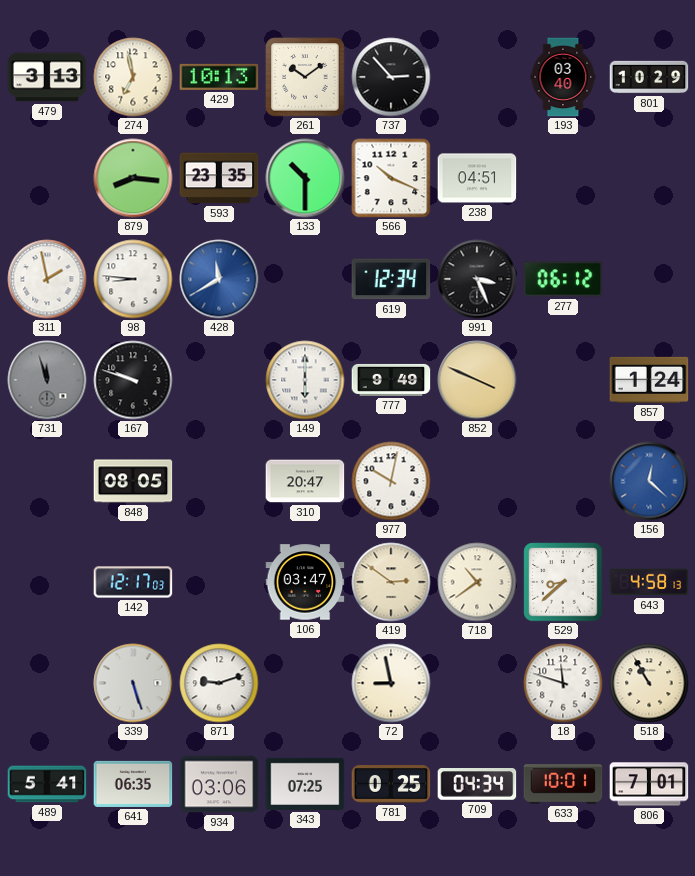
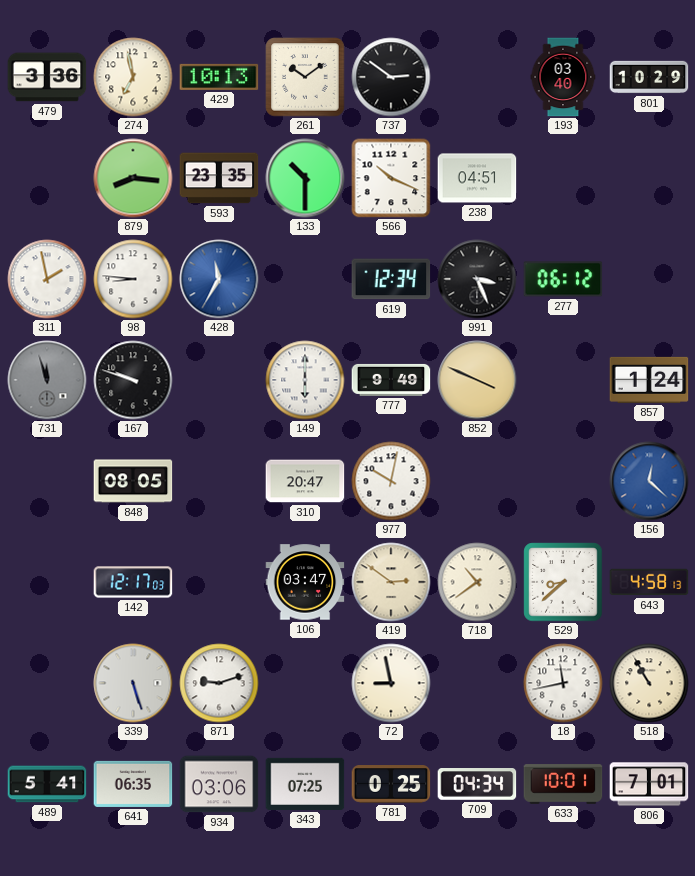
479: 3:13 -> 3:36 (47, 77)
737: 2:53 -> 2:51 (391, 77)
428: 11:40 -> 11:35 (219, 279)
18: 11:48 -> 11:43 (563, 683)
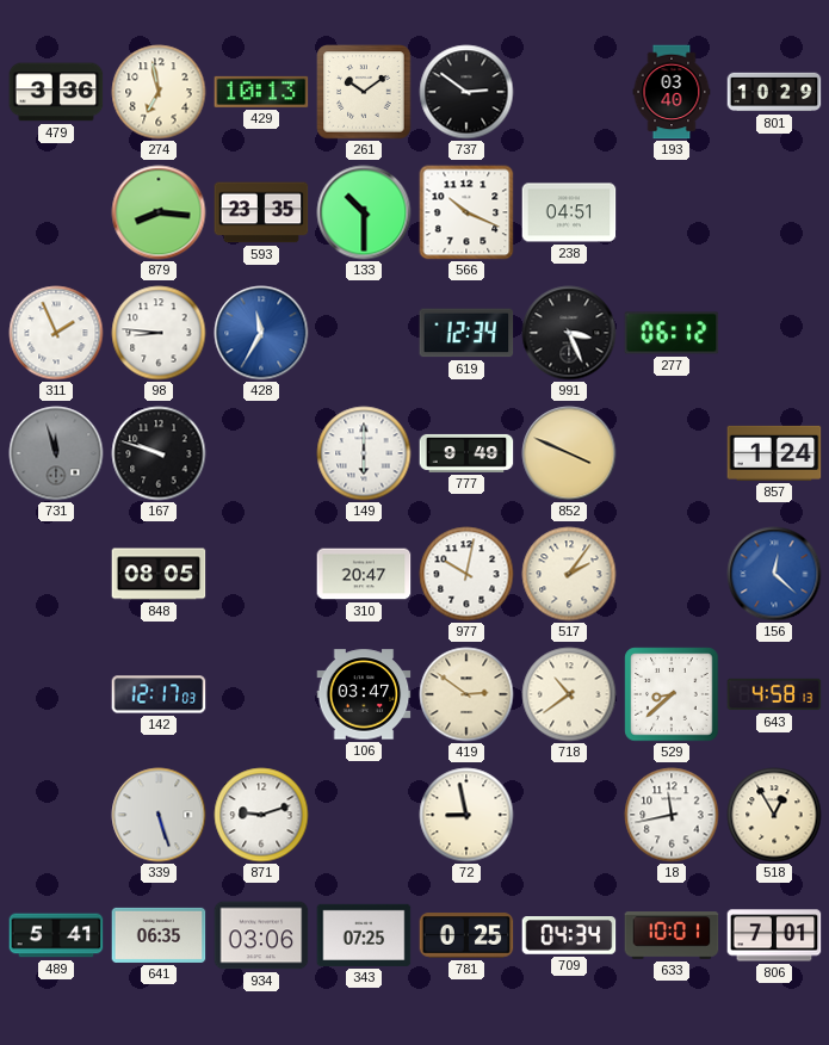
311: 1:58 -> 1:56 (56, 333)
517: none -> 2:06 (569, 574)
518: 10:55 -> 12:55 (774, 815)
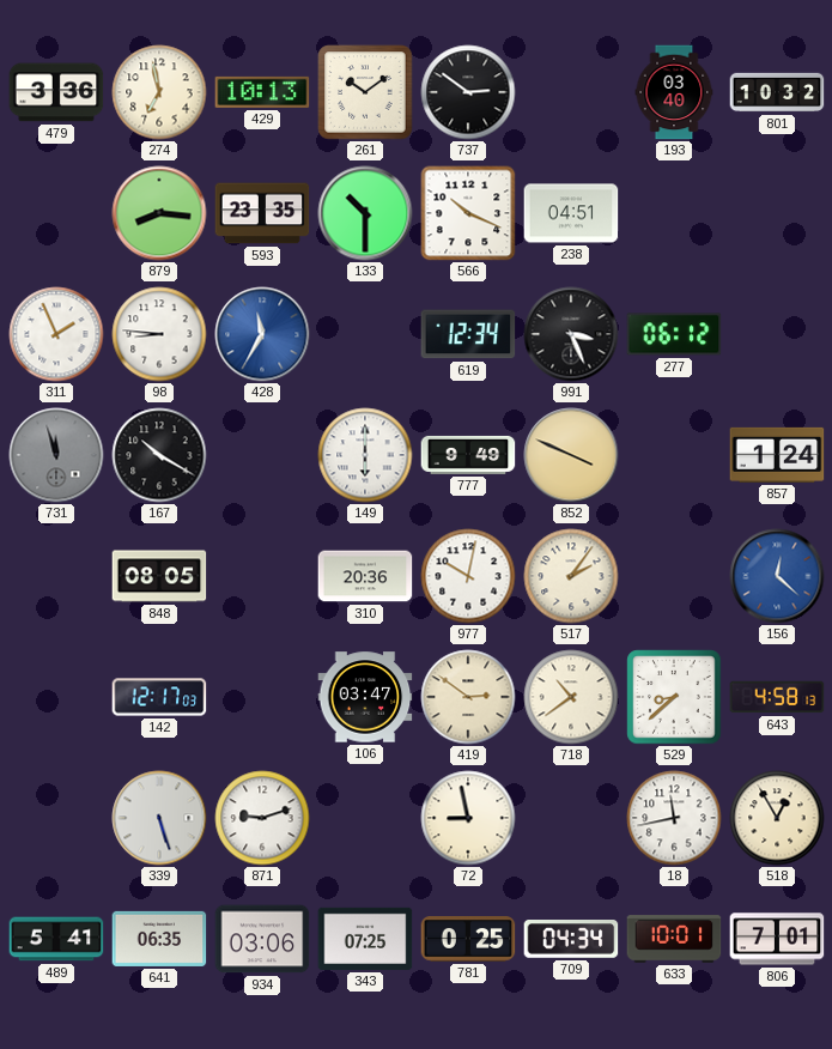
801: 10:29 -> 10:32 (777, 92)
167: 9:48 -> 10:20 (159, 455)
310: 20:47 -> 20:36 (365, 576)
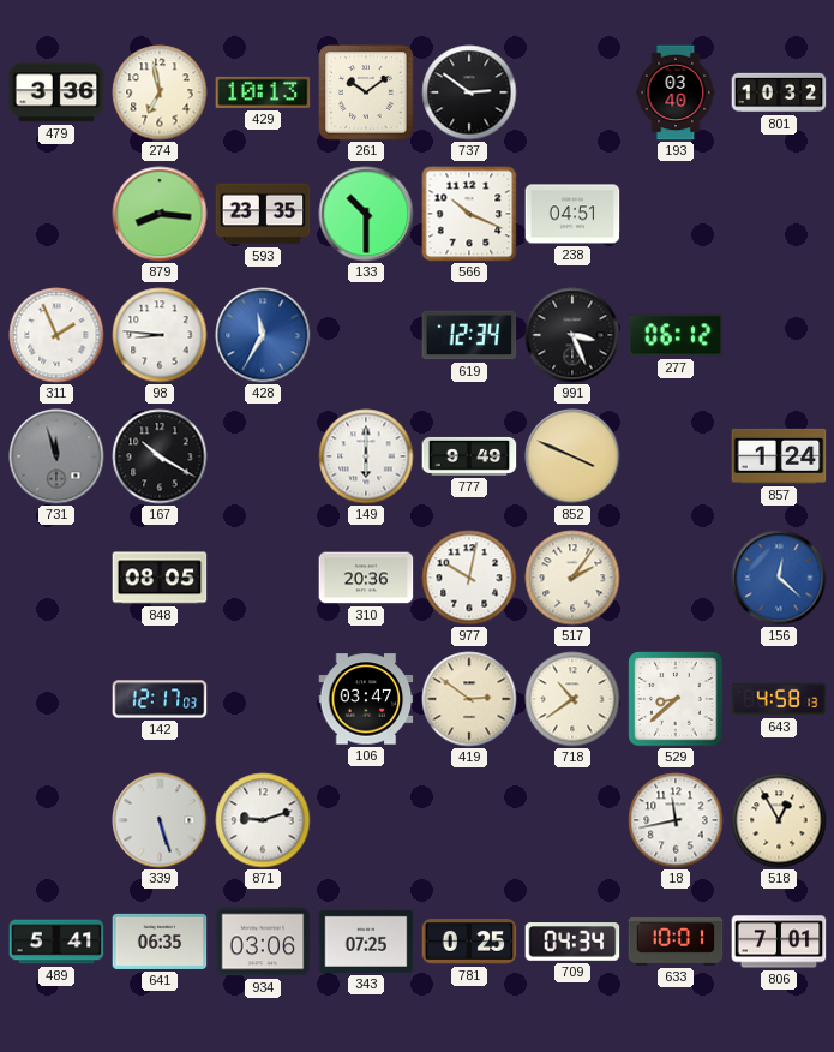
72: 8:58 -> none (468, 818)
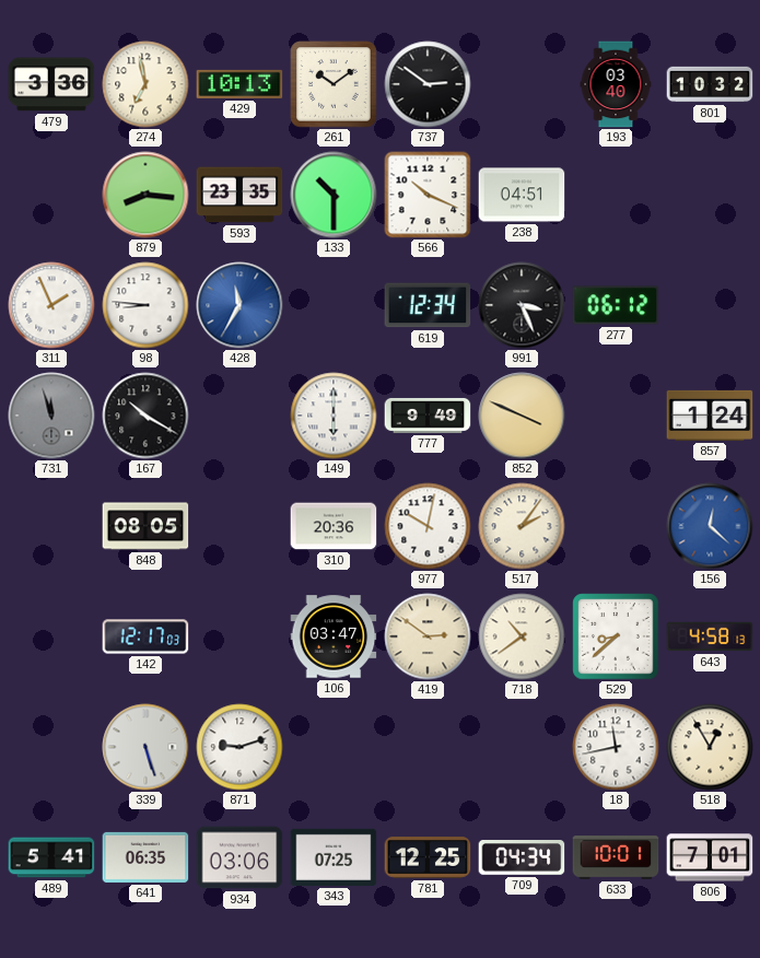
781: 0:25 -> 12:25 (428, 857)
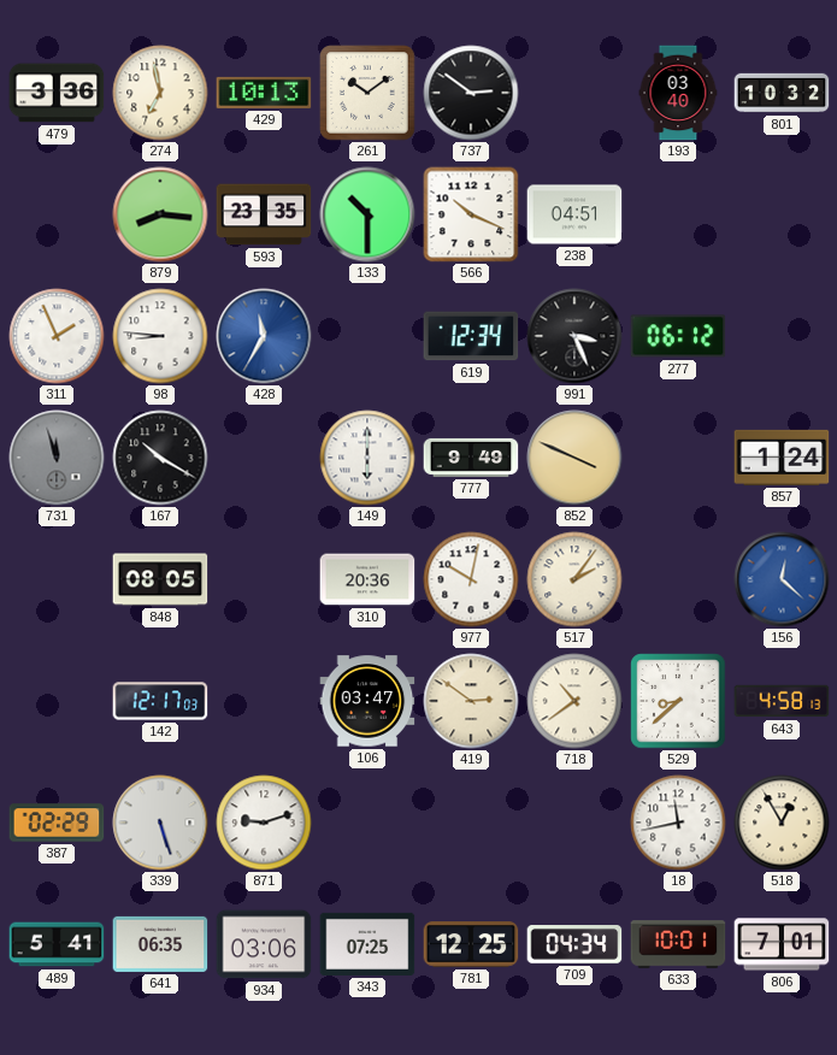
387: none -> 02:29 (57, 823)
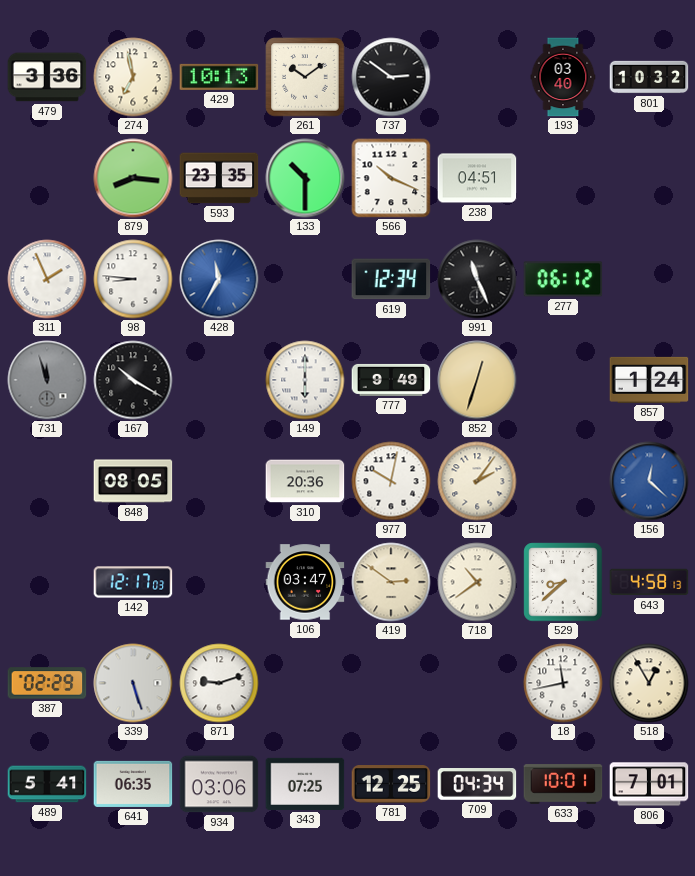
991: 3:26 -> 11:26 (477, 279)
852: 3:49 -> 12:33 (477, 380)
